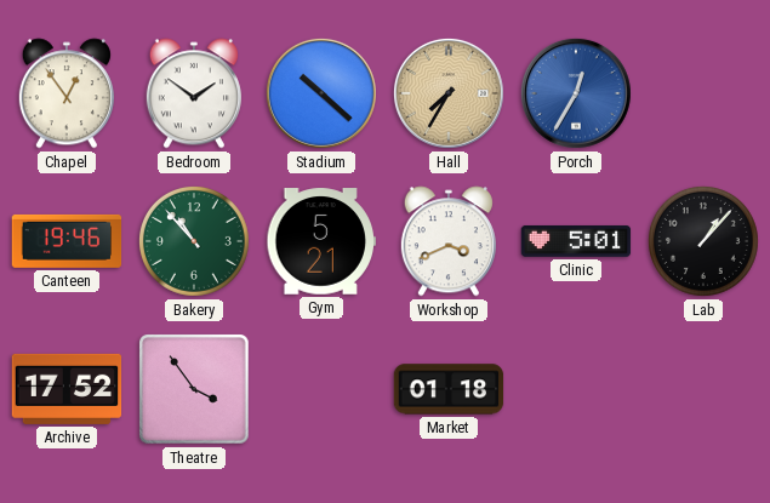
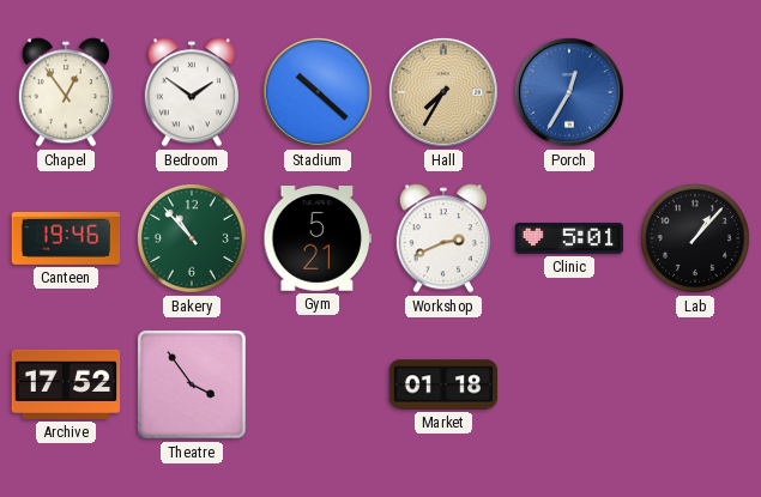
Workshop: 3:41 -> 2:41 (443, 238)
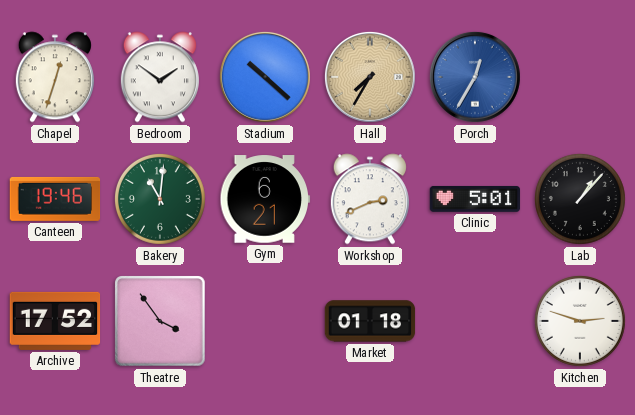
Chapel: 12:54 -> 12:33 (55, 77)
Bakery: 10:53 -> 11:01 (160, 199)
Gym: 5:21 -> 6:21 (265, 199)
Kitchen: none -> 2:48 (580, 321)
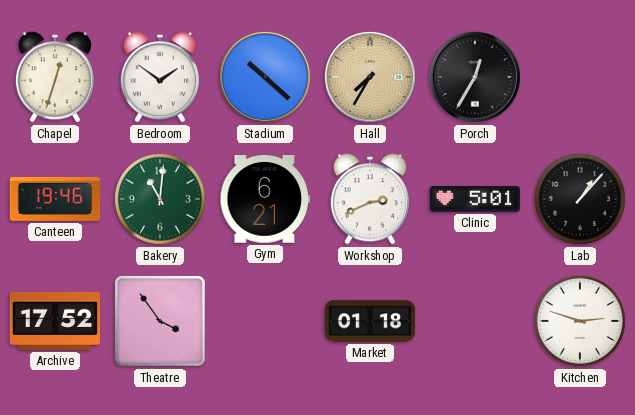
Porch dial: blue -> black (475, 77)
